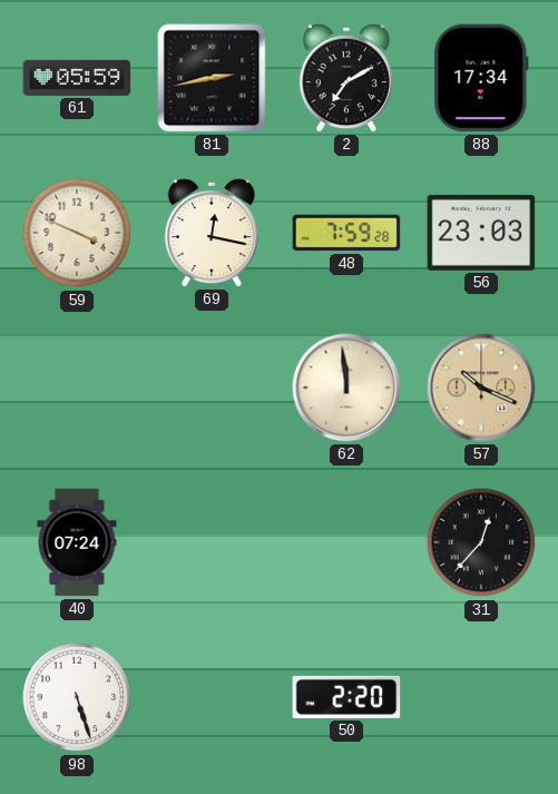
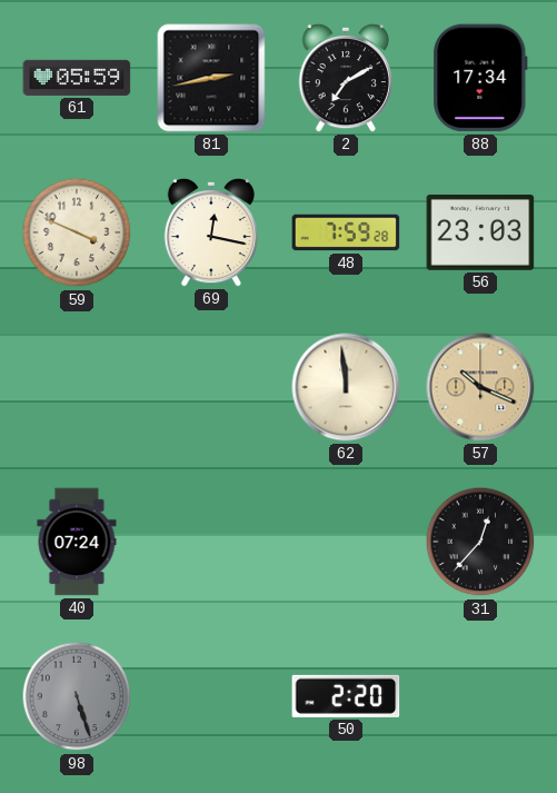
98 dial: white -> grey (77, 696)
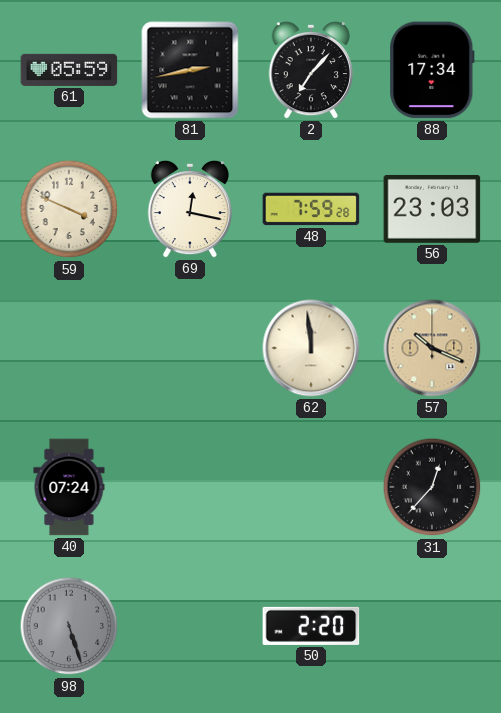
2: 7:10 -> 7:07 (310, 70)
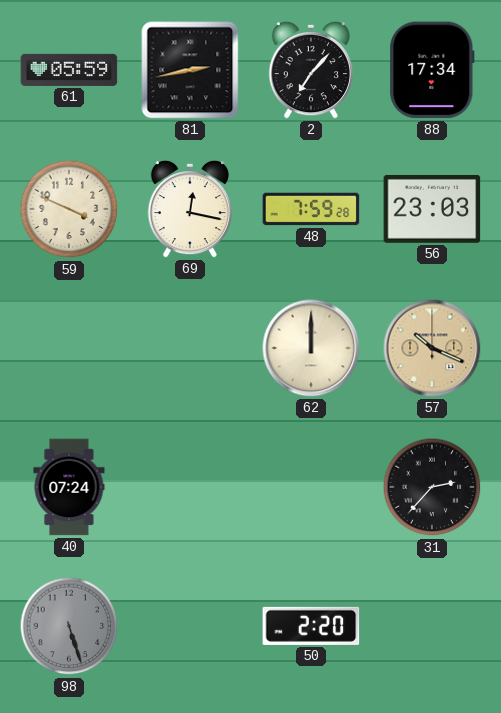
62: 11:59 -> 12:00 (311, 348)
31: 12:37 -> 2:37 (432, 487)
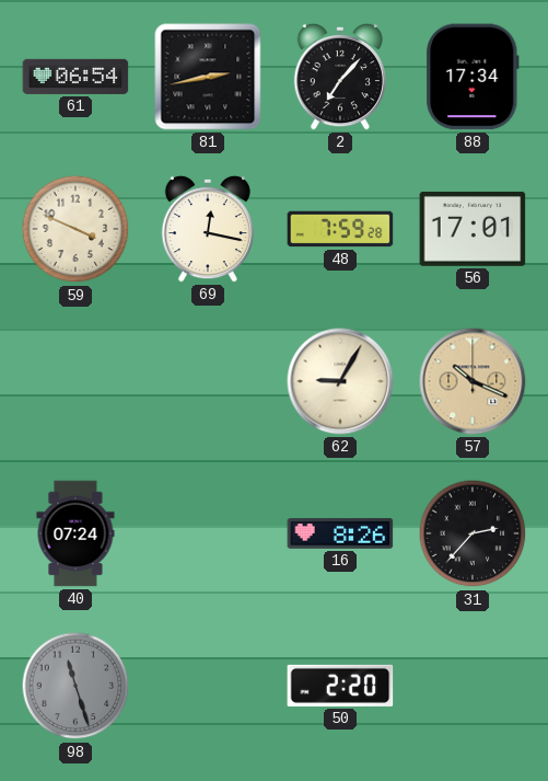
61: 05:59 -> 06:54 (75, 77)
56: 23:03 -> 17:01 (473, 229)
62: 12:00 -> 9:05 (340, 381)
16: none -> 8:26 (340, 533)
98: 5:27 -> 11:27 (75, 686)
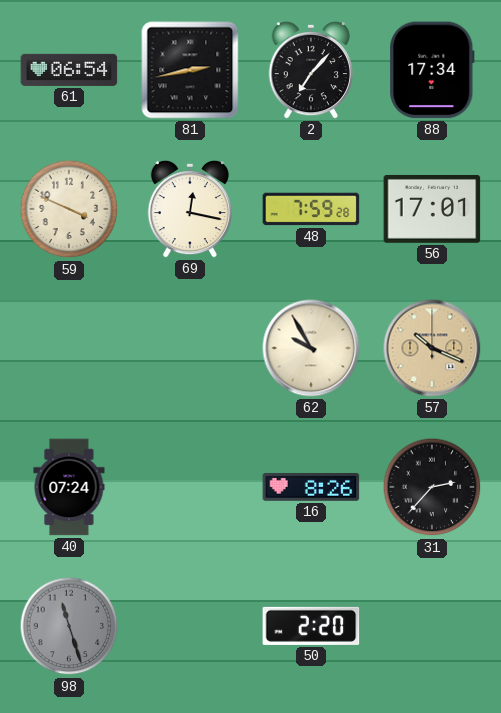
62: 9:05 -> 9:55 (311, 348)
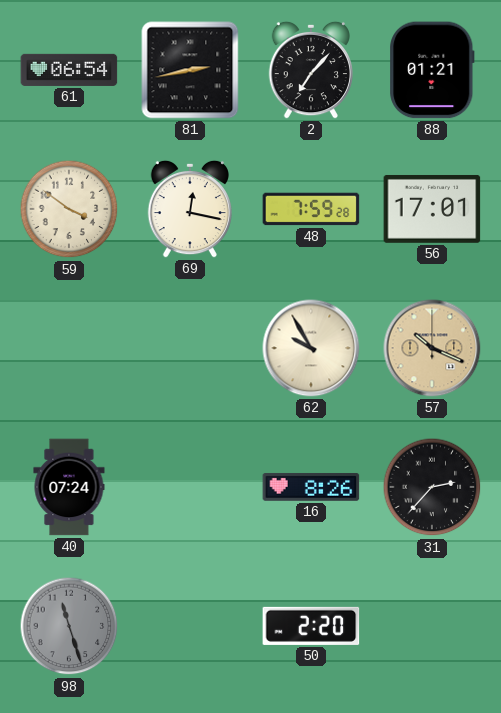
88: 17:34 -> 01:21 (432, 70)
59: 3:49 -> 3:51 (69, 209)
